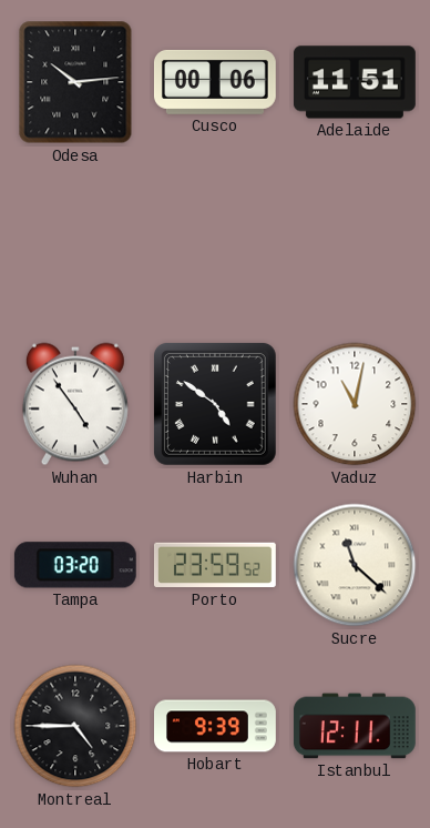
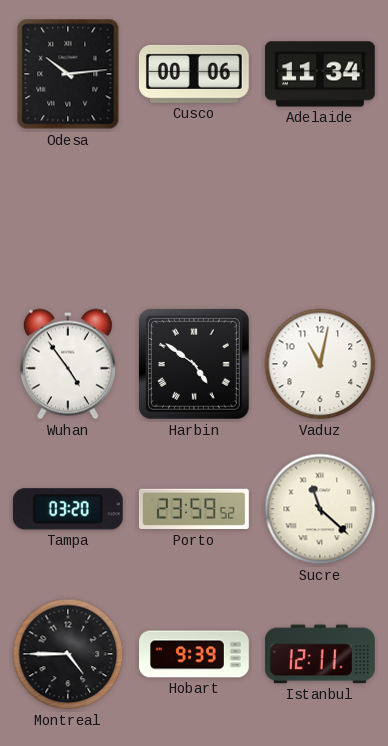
Adelaide: 11:51 -> 11:34 (320, 74)
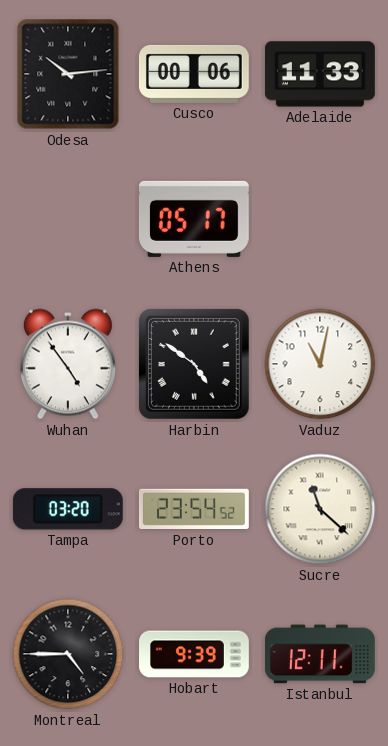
Adelaide: 11:34 -> 11:33 (320, 74)
Athens: none -> 05:17 (194, 219)
Porto: 23:59 -> 23:54 (194, 509)
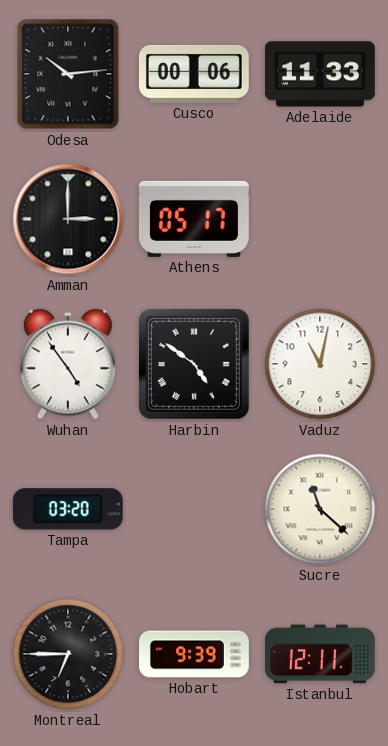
Amman: none -> 3:00 (68, 219)
Porto: 23:54 -> none (194, 509)
Montreal: 4:45 -> 6:45 (68, 654)
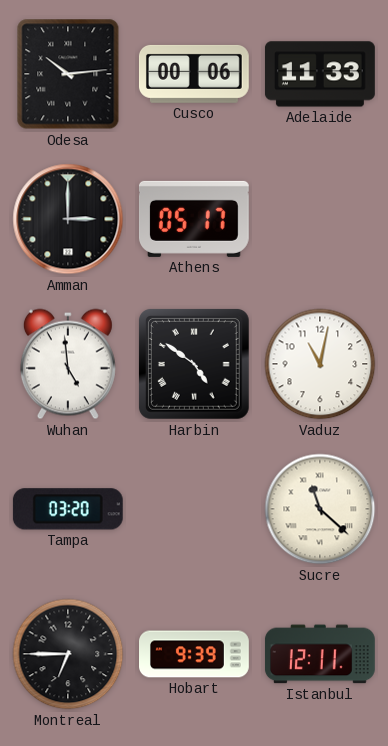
Wuhan: 4:54 -> 4:59 (68, 364)
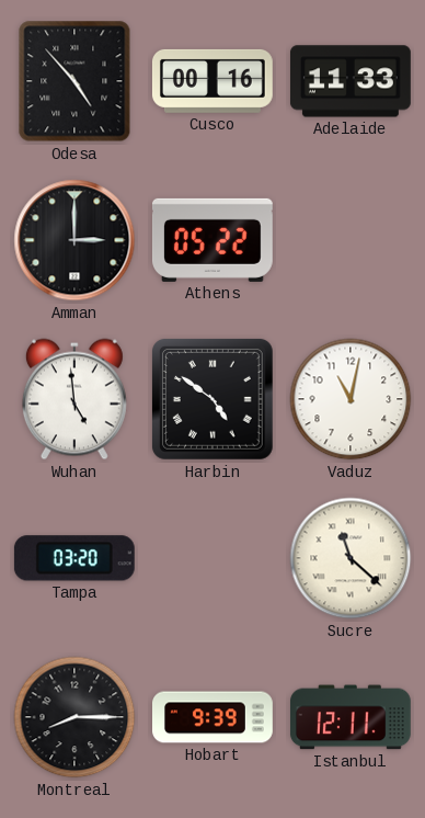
Odesa: 10:14 -> 4:53 (74, 81)
Cusco: 00:06 -> 00:16 (213, 81)
Athens: 05:17 -> 05:22 (213, 240)
Montreal: 6:45 -> 8:15 (74, 717)
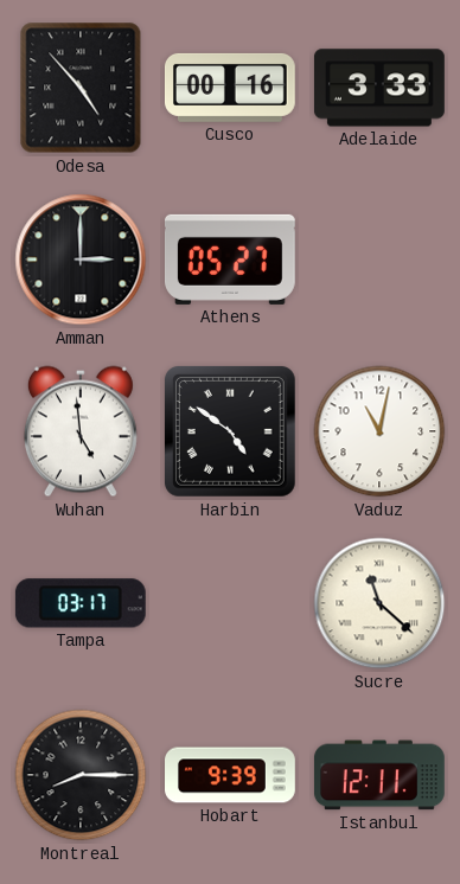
Adelaide: 11:33 -> 3:33 (379, 88)
Athens: 05:22 -> 05:27 (230, 260)
Tampa: 03:20 -> 03:17 (81, 603)
